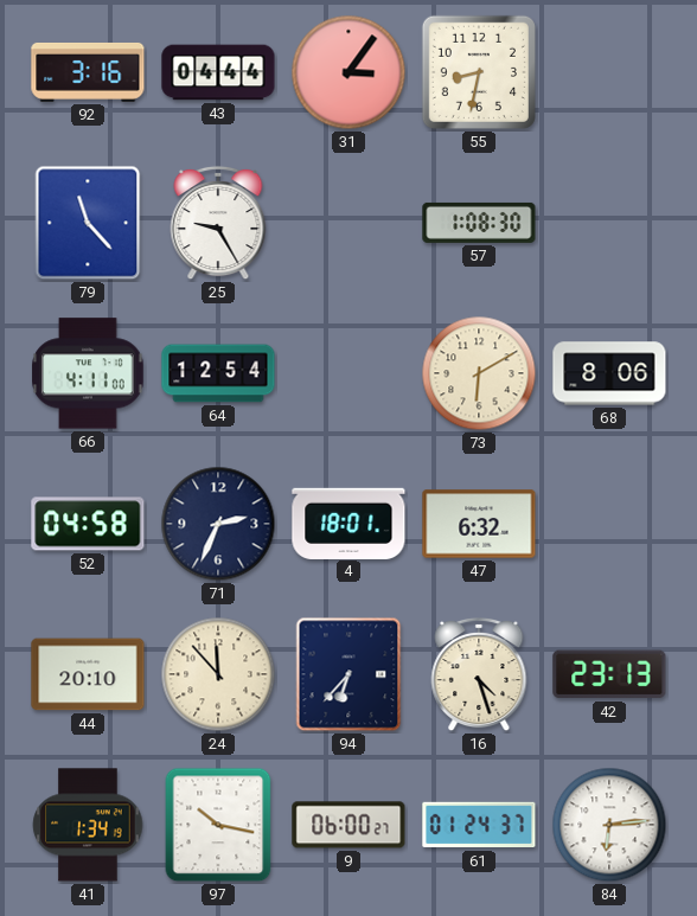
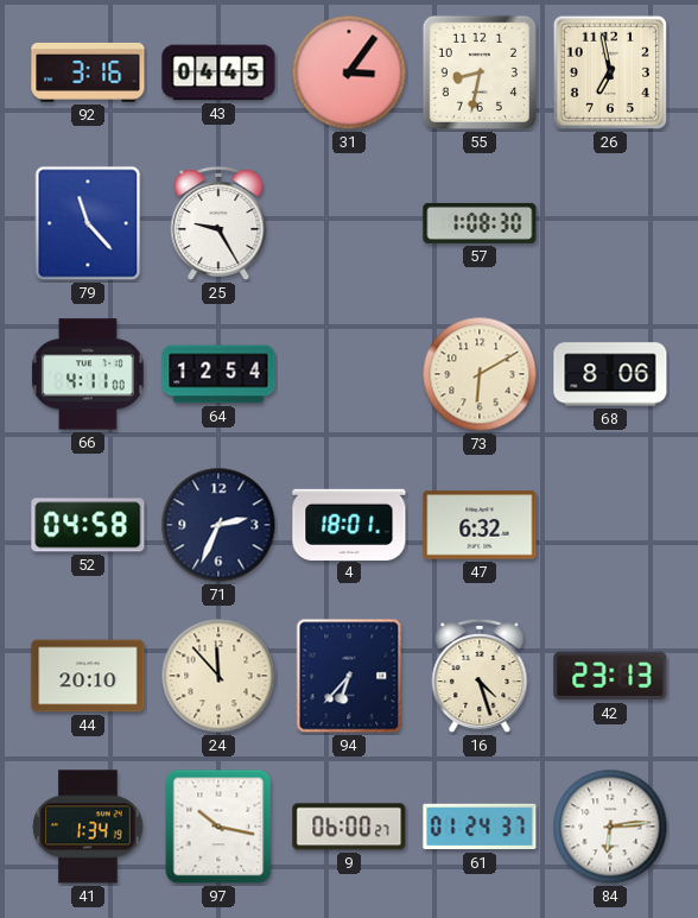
43: 04:44 -> 04:45 (218, 72)
26: none -> 6:58 (610, 72)
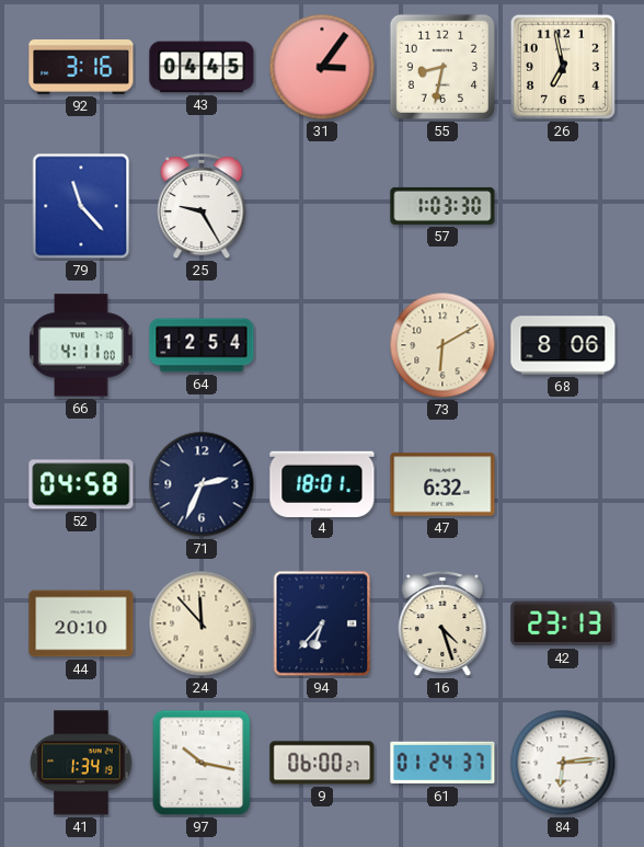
57: 1:08 -> 1:03 (442, 206)
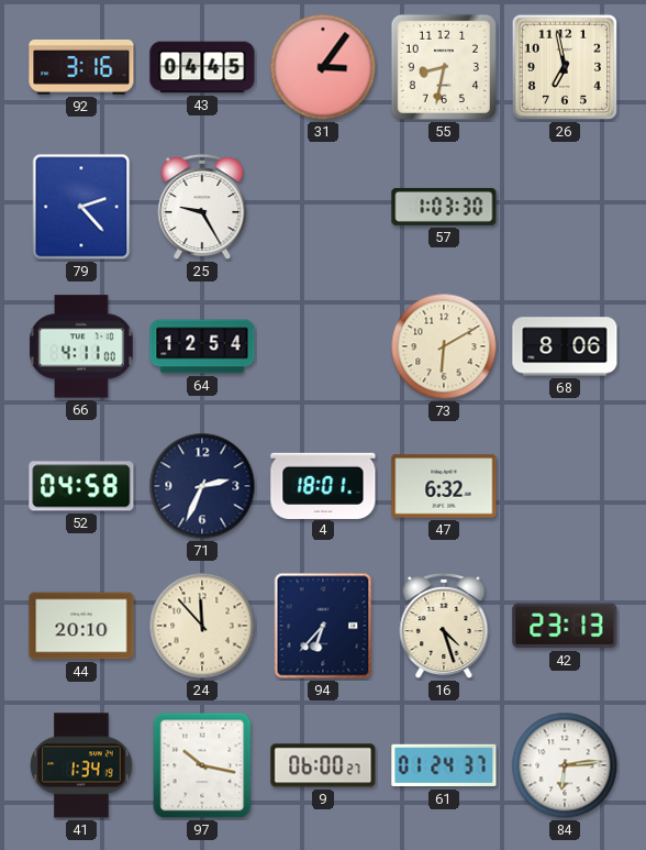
79: 11:23 -> 2:23 (81, 207)
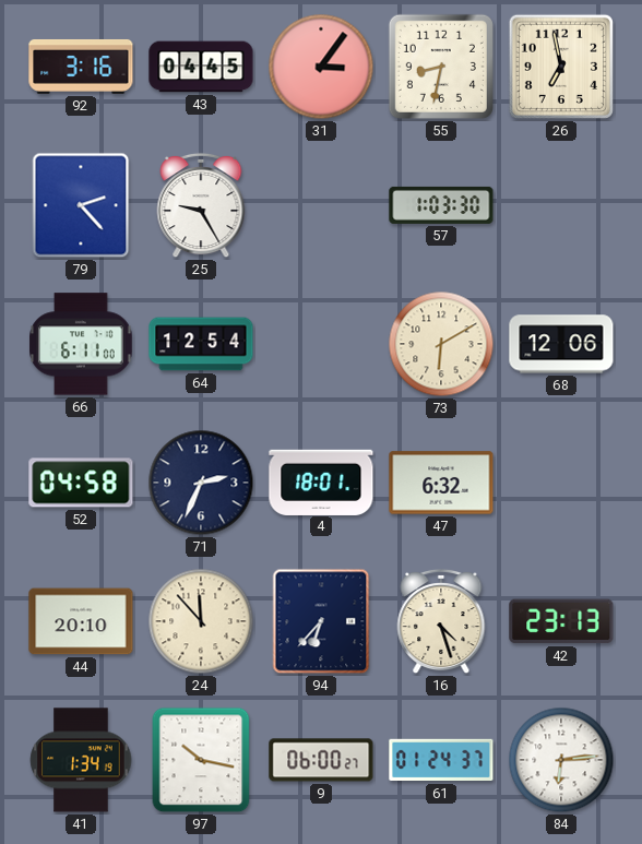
66: 4:11 -> 6:11 (81, 344)
68: 8:06 -> 12:06 (561, 344)
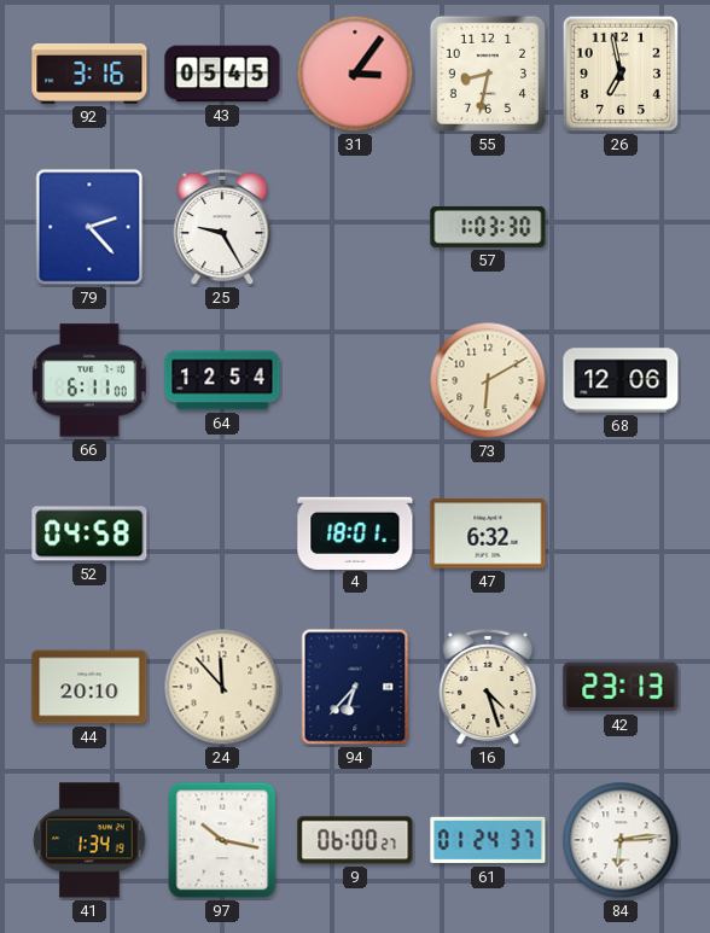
43: 04:45 -> 05:45 (222, 74)
71: 2:34 -> none (201, 483)
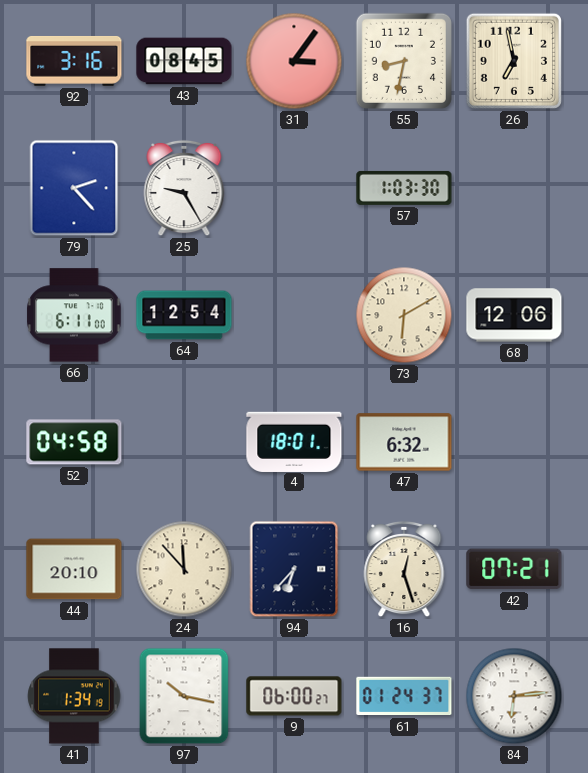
43: 05:45 -> 08:45 (184, 61)
16: 4:27 -> 12:27 (404, 569)
42: 23:13 -> 07:21 (514, 569)
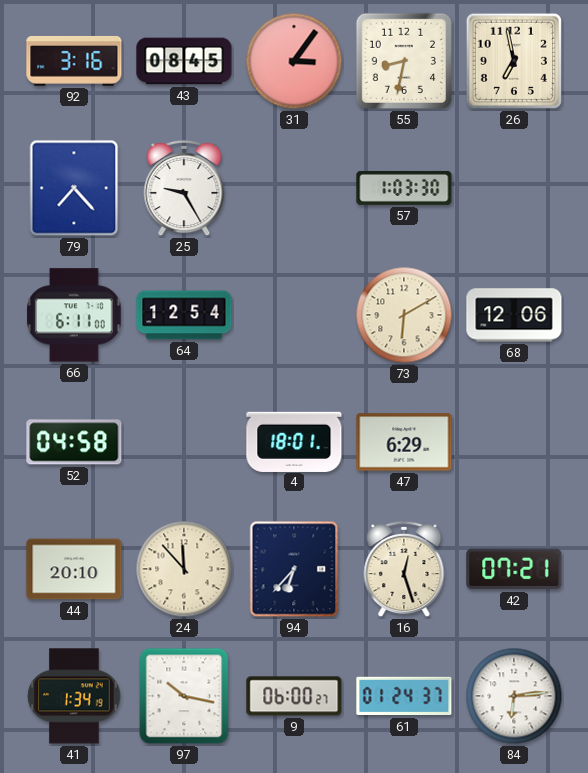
79: 2:23 -> 7:23 (74, 188)
47: 6:32 -> 6:29 (404, 442)
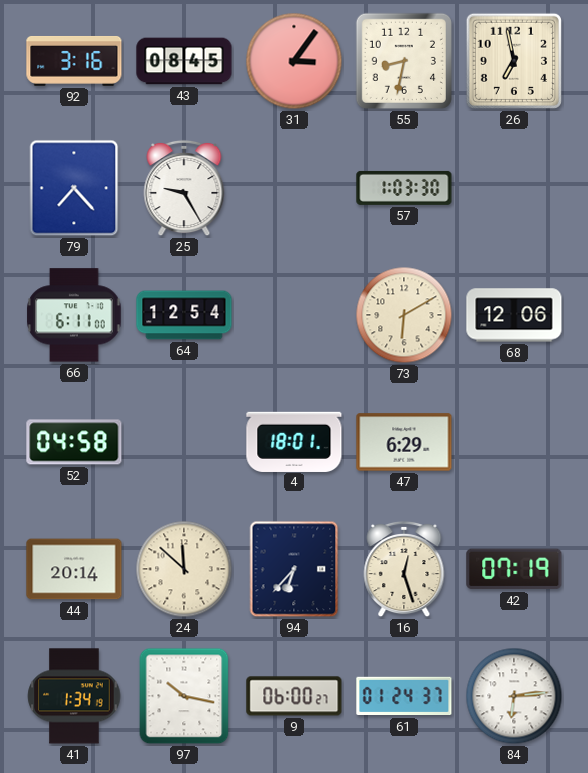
44: 20:10 -> 20:14 (74, 569)
24: 11:53 -> 11:52 (184, 569)
42: 07:21 -> 07:19 (514, 569)
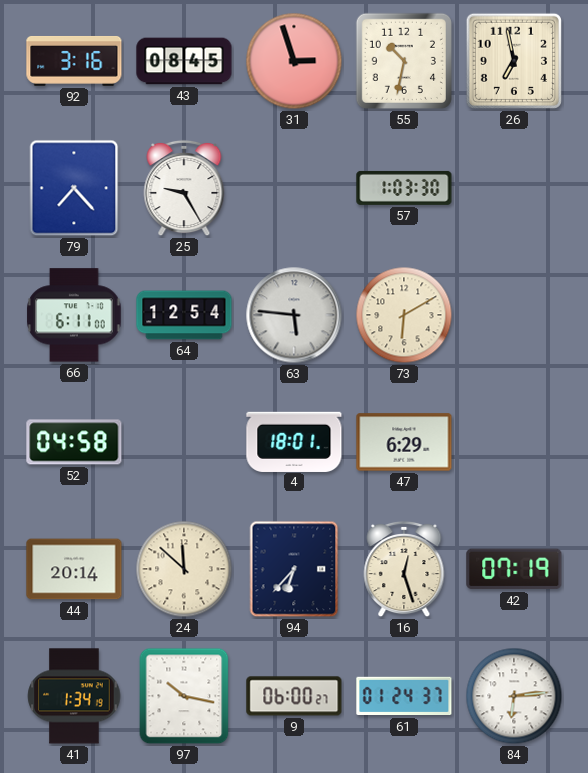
31: 3:06 -> 2:57 (294, 61)
55: 8:32 -> 10:32 (404, 61)
63: none -> 5:46 (294, 315)
68: 12:06 -> none (514, 315)
